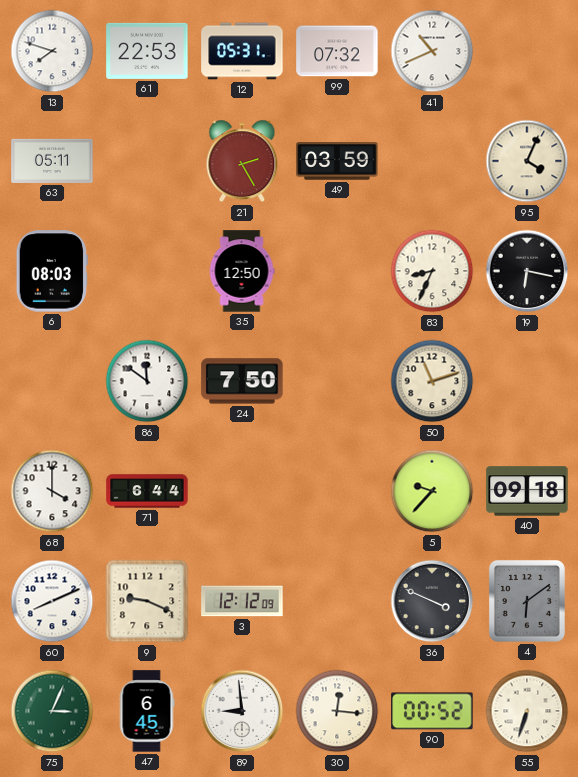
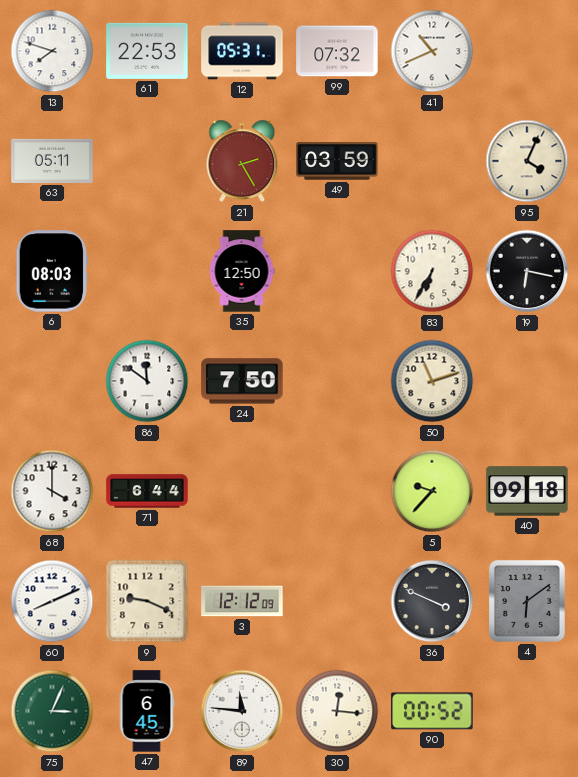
83: 8:34 -> 6:35 (432, 271)
89: 8:59 -> 11:46 (242, 711)
55: 6:33 -> none (527, 711)
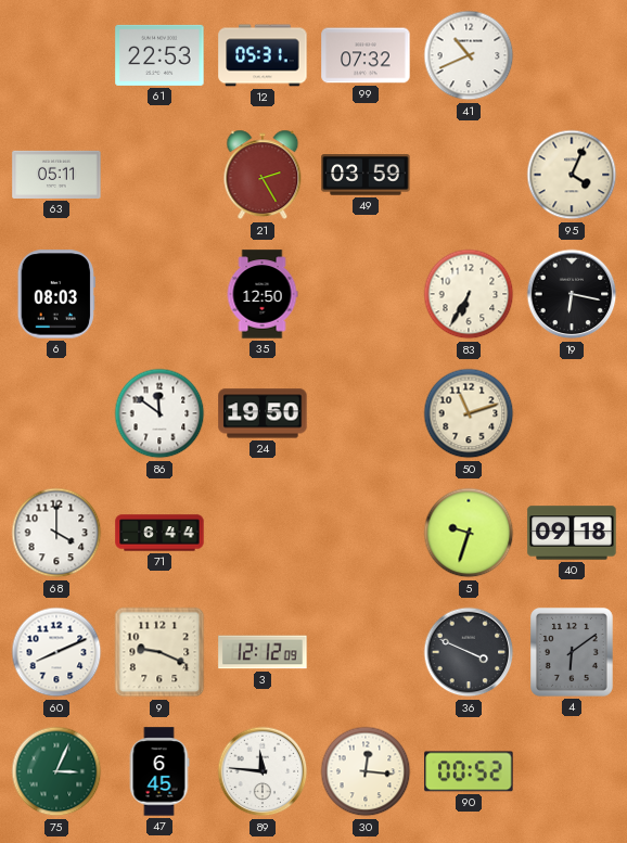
13: 7:48 -> none (52, 51)
24: 7:50 -> 19:50 (263, 413)
5: 9:37 -> 9:33 (469, 533)
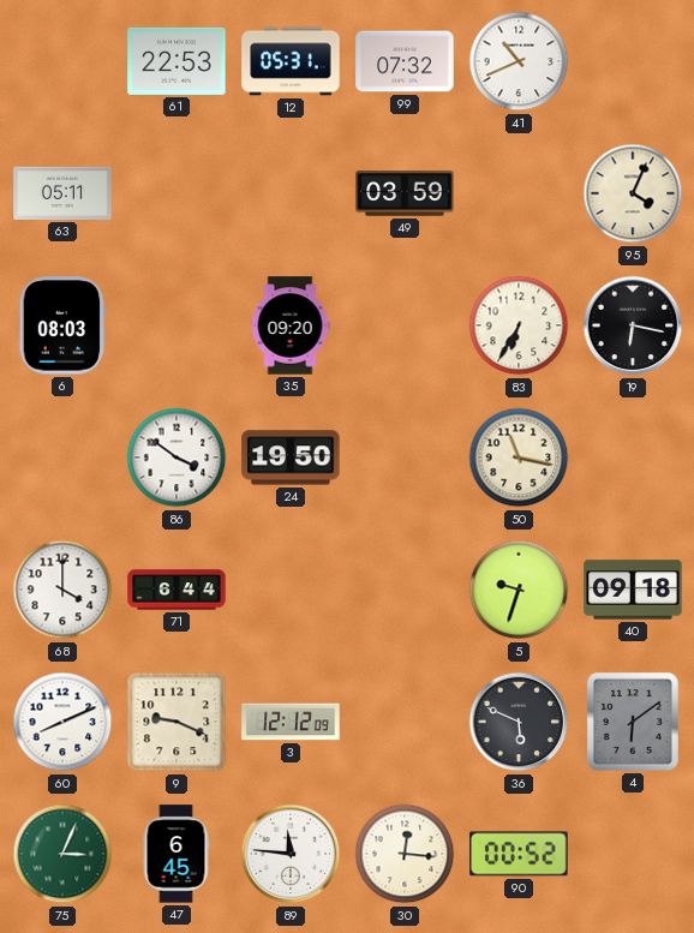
21: 2:25 -> none (263, 175)
35: 12:50 -> 09:20 (291, 325)
86: 11:51 -> 3:51 (177, 457)
50: 11:12 -> 11:17 (519, 457)
36: 3:49 -> 5:49 (519, 722)
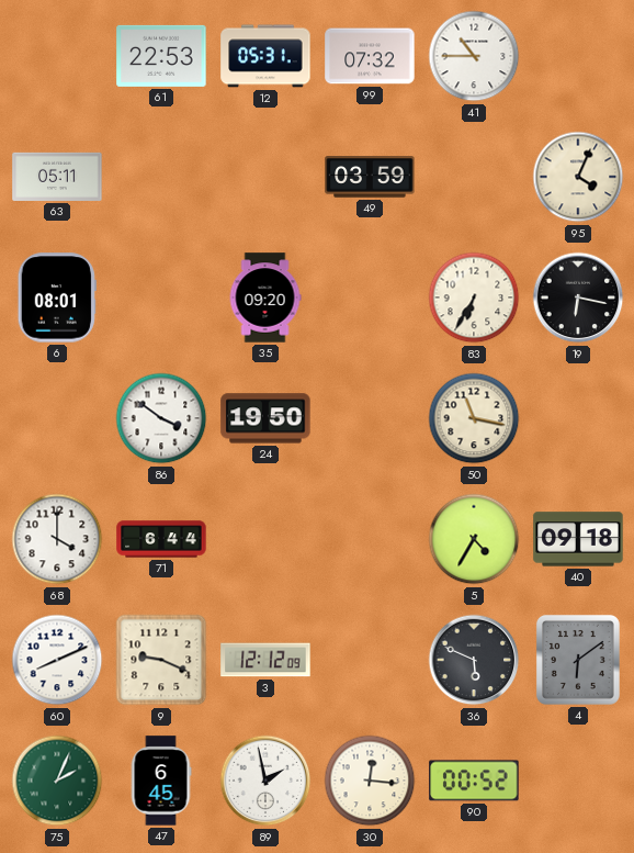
41: 10:41 -> 10:45 (474, 56)
6: 08:03 -> 08:01 (57, 298)
5: 9:33 -> 4:35 (474, 539)
75: 3:04 -> 2:04 (57, 781)
89: 11:46 -> 1:58 (265, 781)
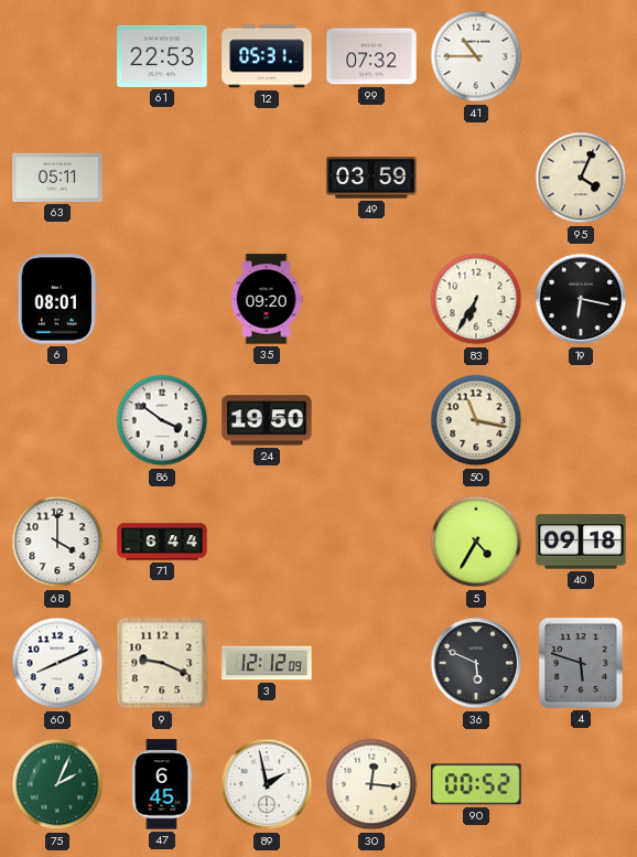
4: 6:09 -> 5:48 (581, 663)
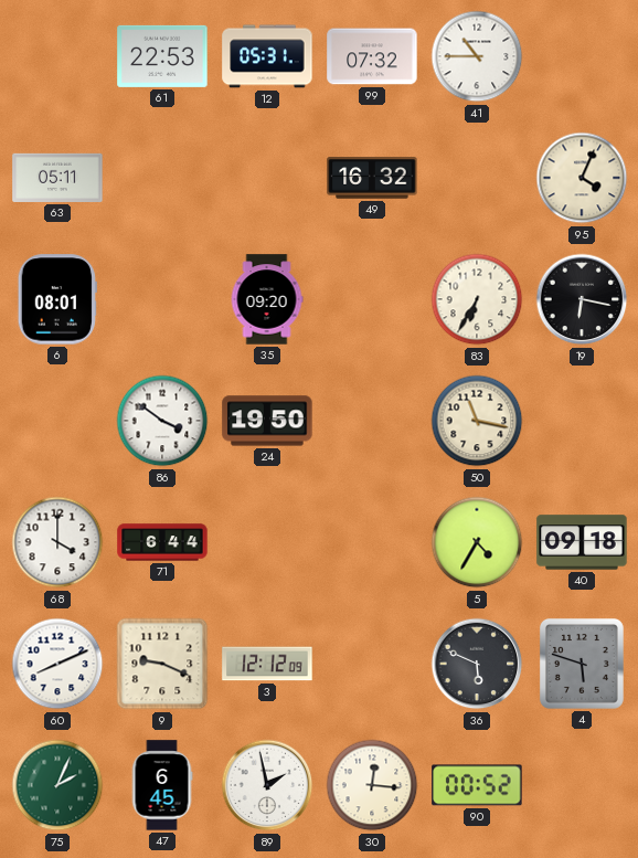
49: 03:59 -> 16:32 (372, 178)
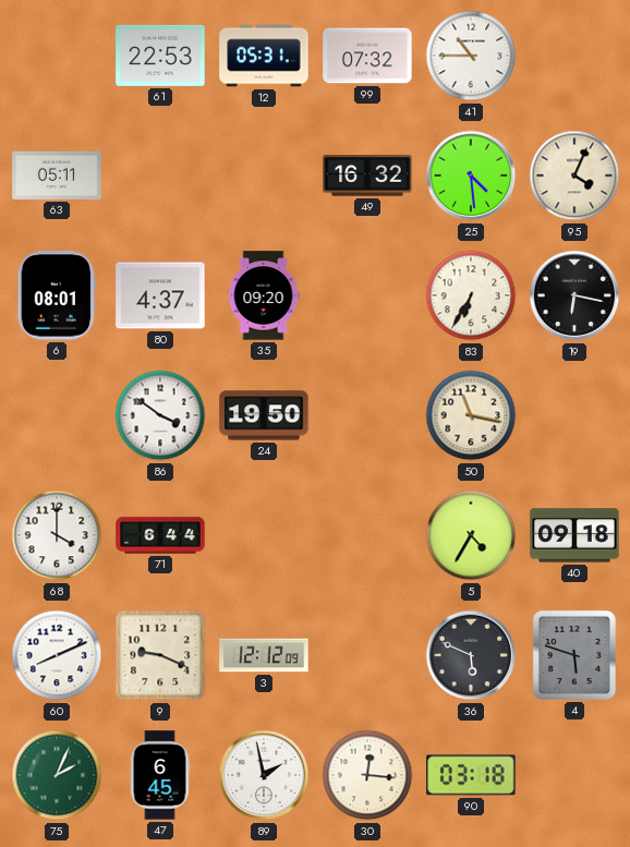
25: none -> 4:29 (471, 176)
80: none -> 4:37 (160, 295)
90: 00:52 -> 03:18 (471, 775)
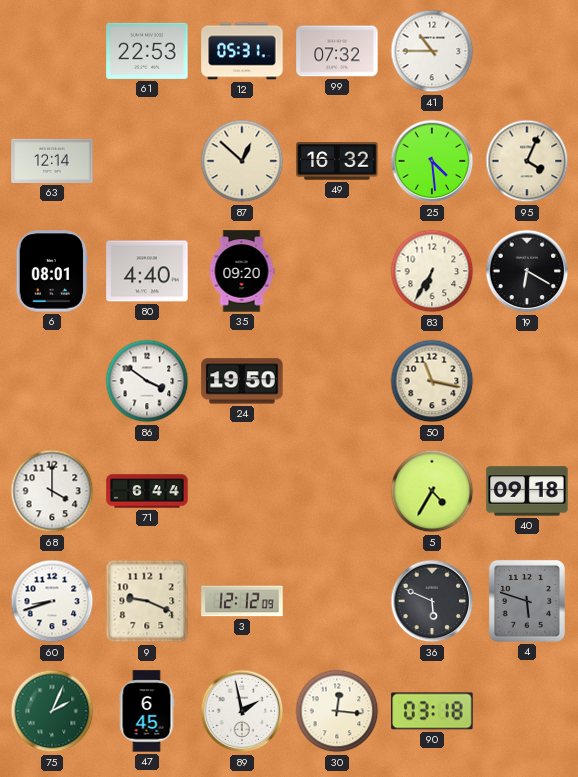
63: 05:11 -> 12:14 (52, 161)
87: none -> 12:52 (242, 161)
80: 4:37 -> 4:40 (147, 271)
19: 6:17 -> 6:20 (527, 271)
60: 8:11 -> 8:42 (52, 601)
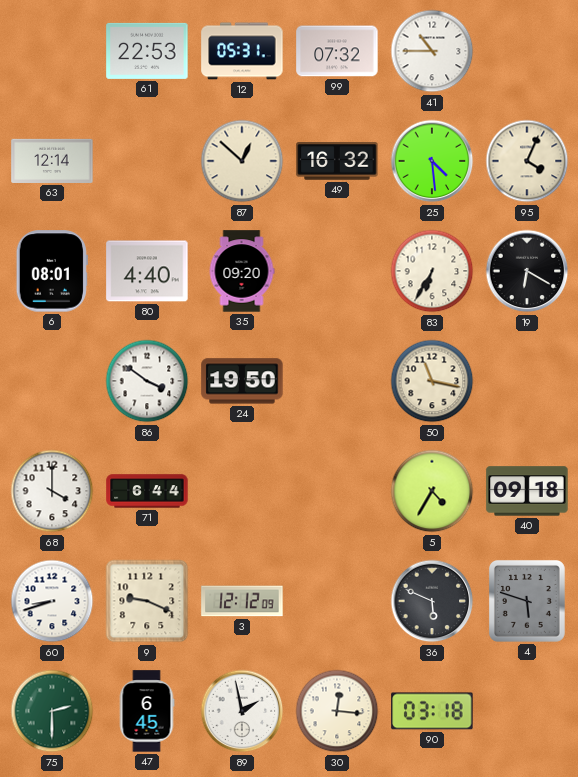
75: 2:04 -> 2:30 (52, 711)
